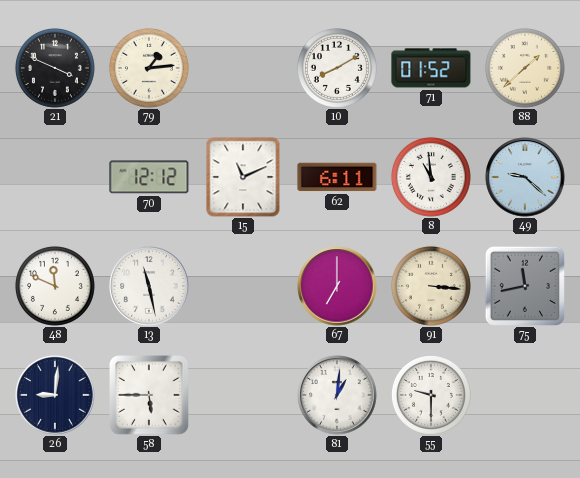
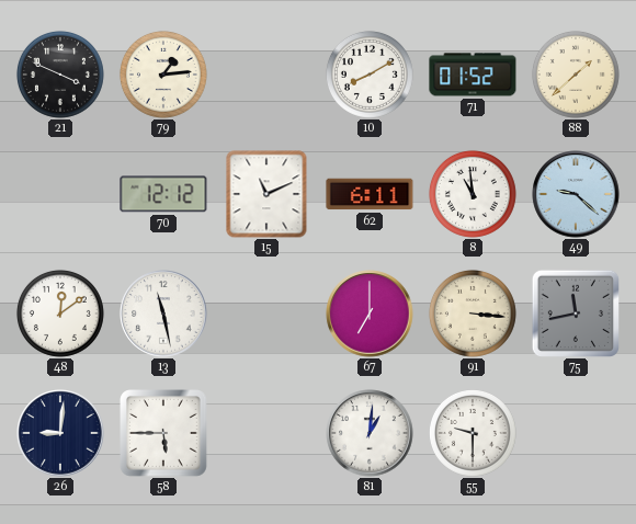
48: 11:49 -> 12:09 (60, 314)
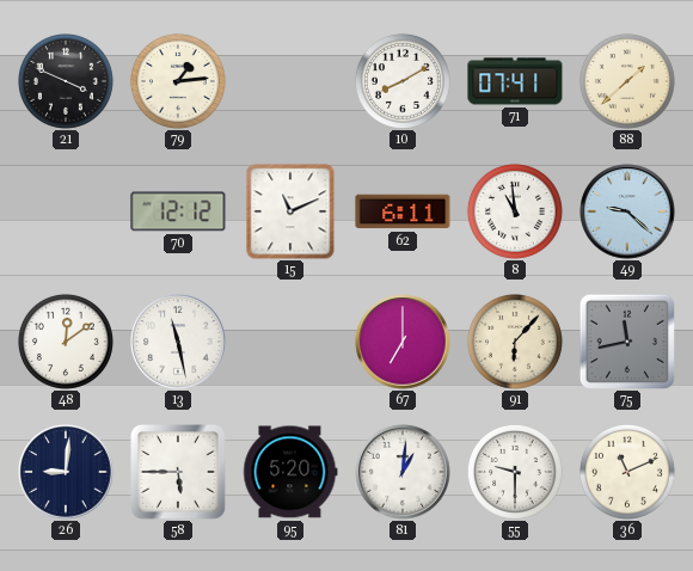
71: 01:52 -> 07:41 (515, 81)
91: 3:16 -> 6:07 (515, 342)
95: none -> 5:20 (290, 472)
36: none -> 11:11 (627, 472)
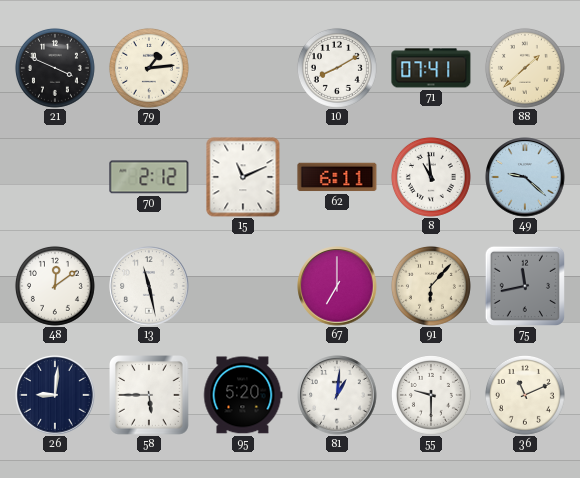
70: 12:12 -> 2:12 (149, 177)
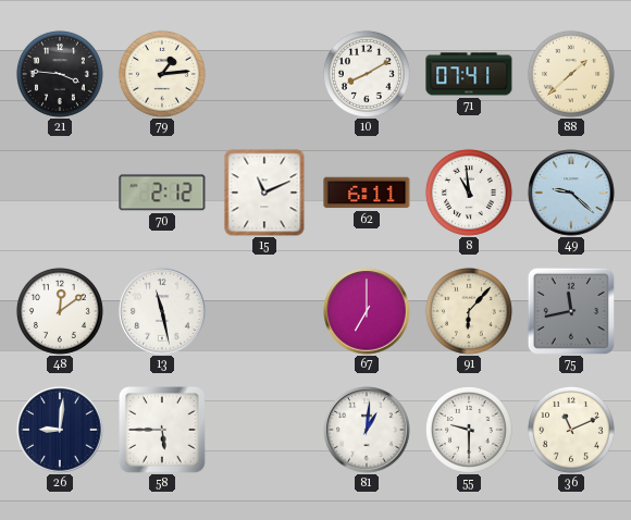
21: 3:49 -> 3:46 (60, 74)
95: 5:20 -> none (243, 395)
